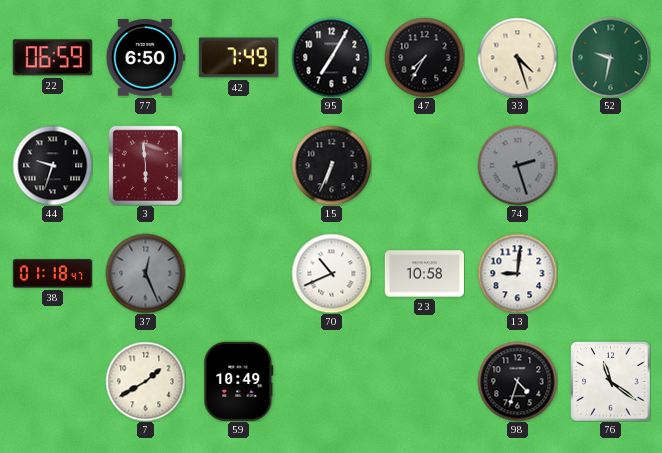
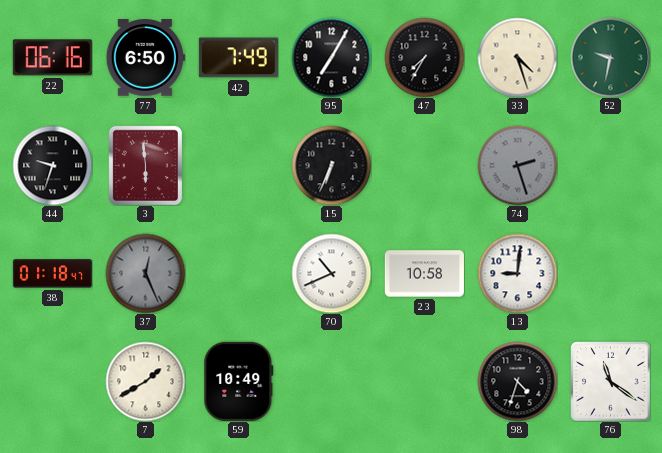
22: 06:59 -> 06:16 (52, 58)
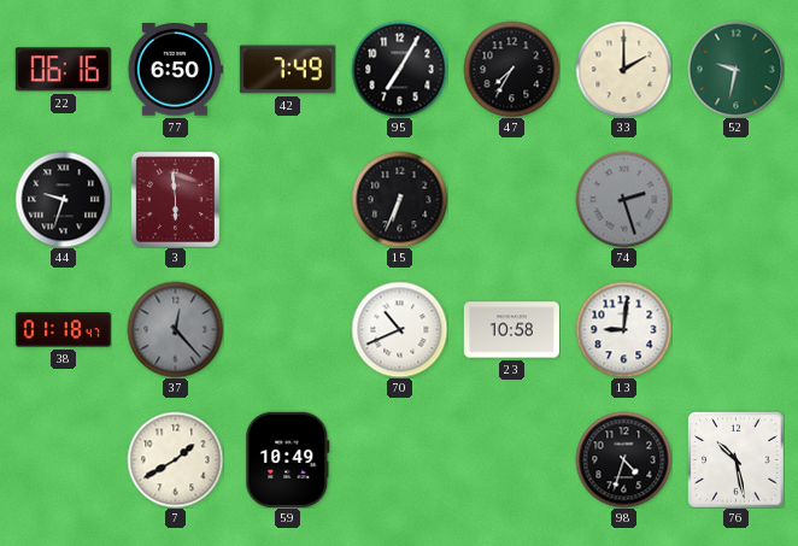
33: 4:27 -> 2:00 (623, 69)
37: 12:26 -> 12:23 (175, 329)
76: 11:21 -> 10:28 (735, 459)
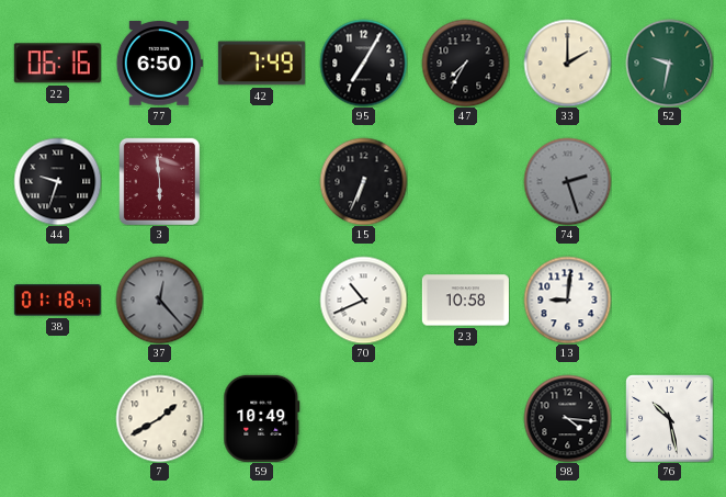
98: 4:33 -> 4:16 (567, 418)
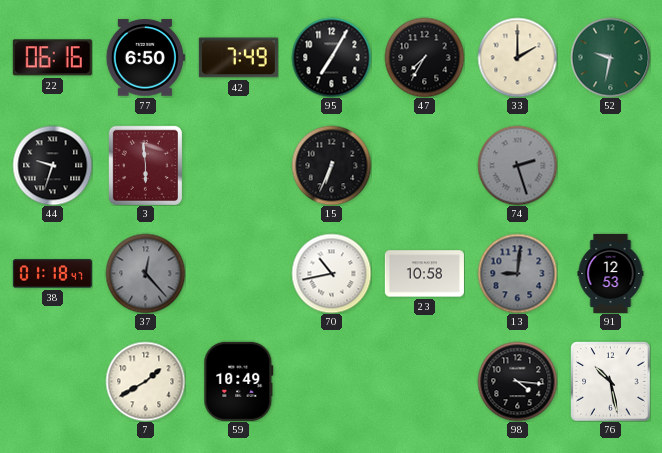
70: 10:41 -> 10:43 (331, 273)
13 dial: white -> grey (517, 273)
91: none -> 12:53 (611, 273)
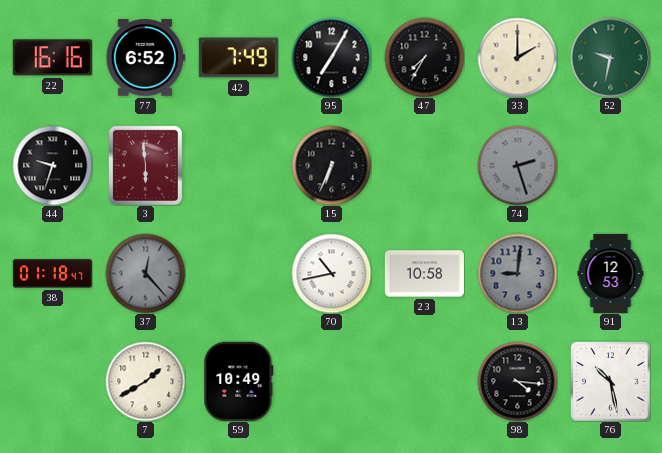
22: 06:16 -> 16:16 (52, 58)
77: 6:50 -> 6:52 (145, 58)
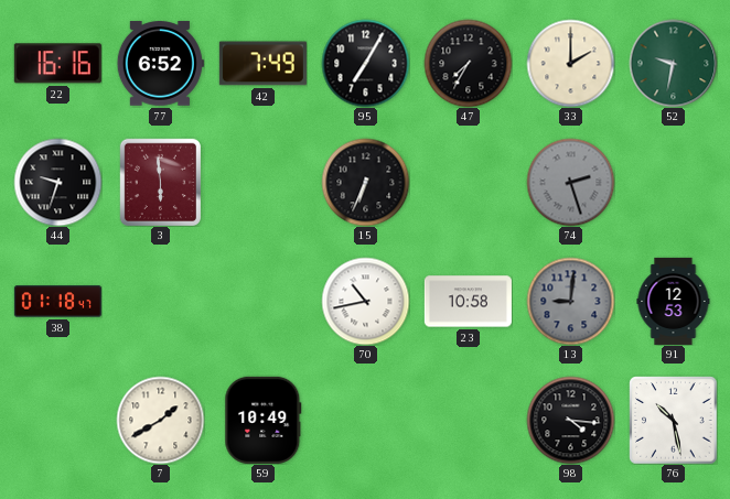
37: 12:23 -> none (145, 273)
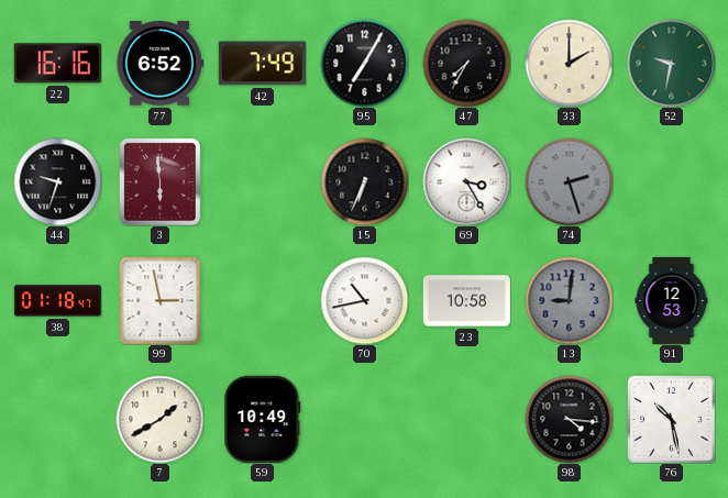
69: none -> 3:25 (466, 181)
99: none -> 2:58 (161, 300)
